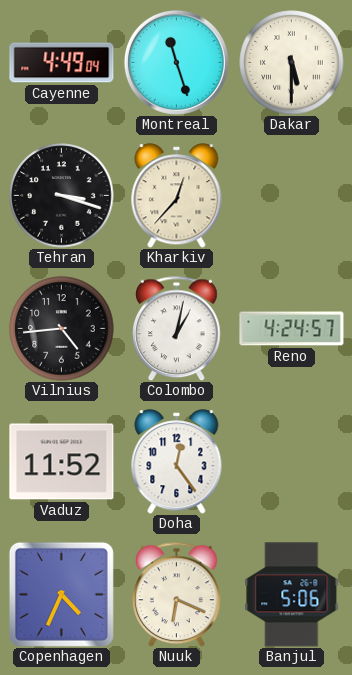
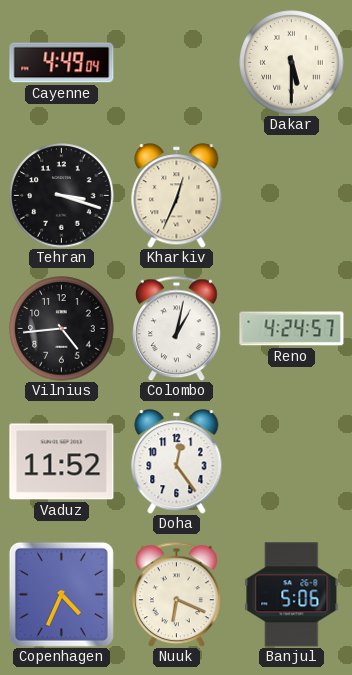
Montreal: 11:27 -> none (176, 62)
Kharkiv: 12:37 -> 12:34 (177, 196)
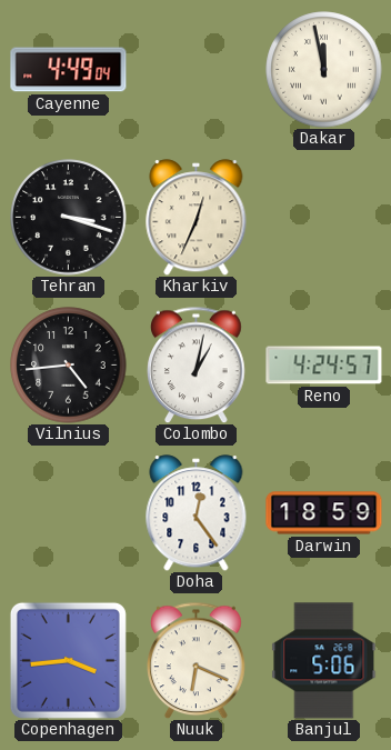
Dakar: 5:30 -> 11:58 (324, 70)
Vaduz: 11:52 -> none (62, 462)
Darwin: none -> 18:59 (324, 513)
Copenhagen: 4:34 -> 3:44 (68, 660)
